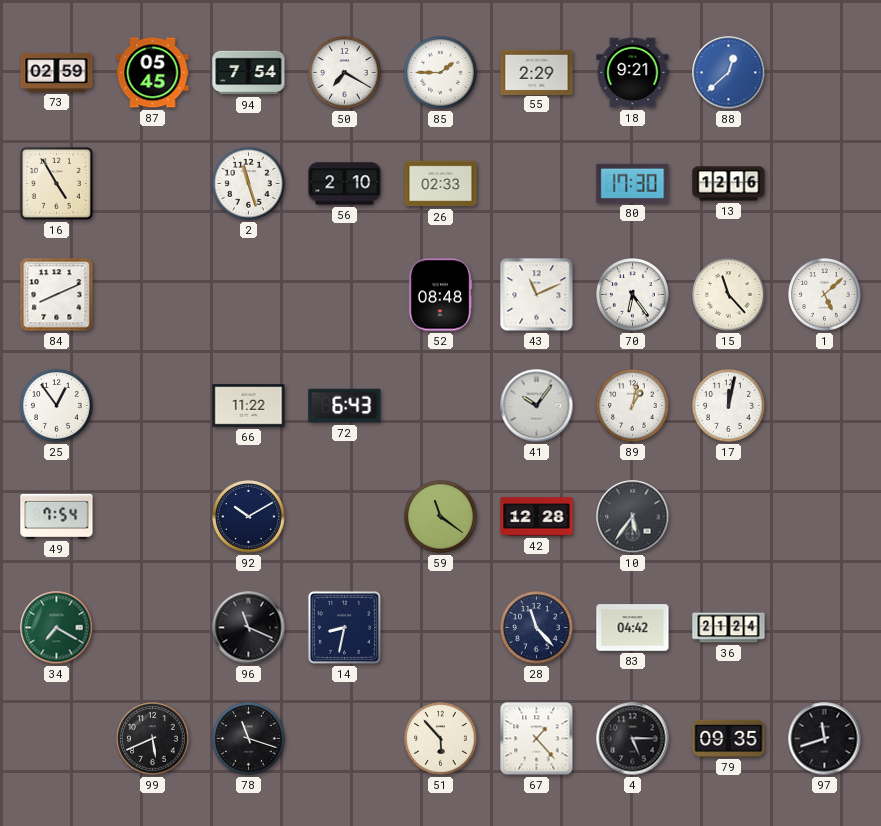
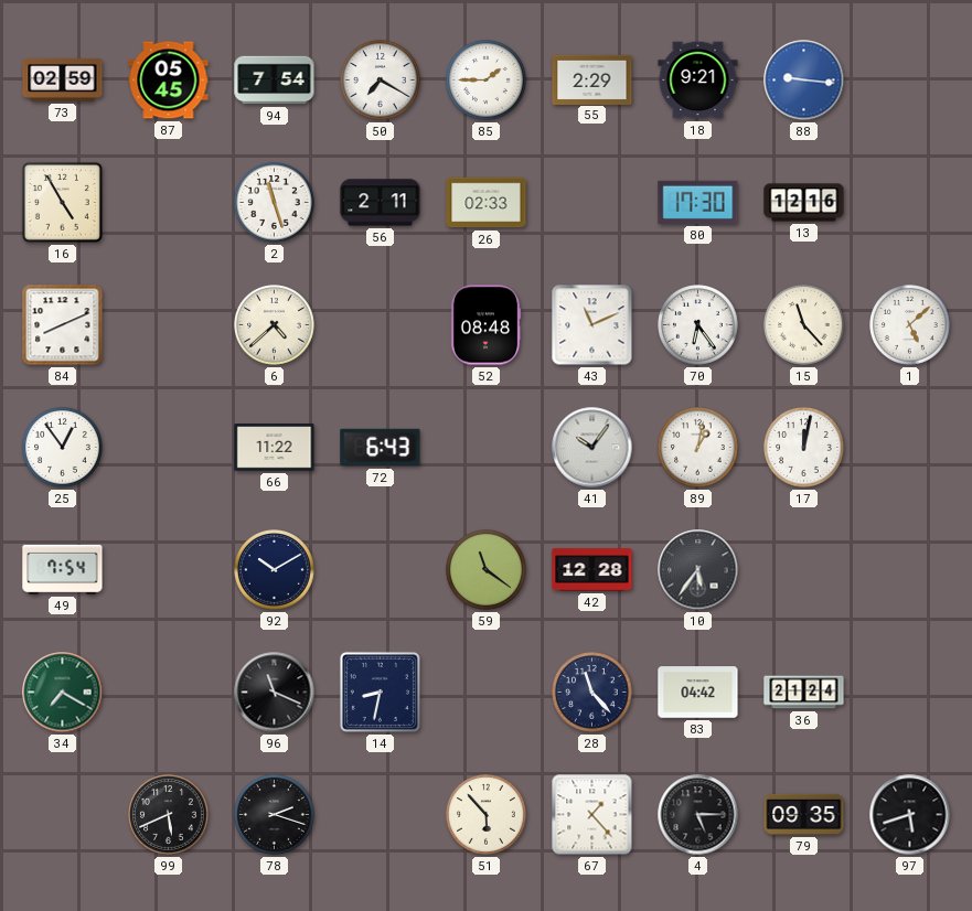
88: 12:38 -> 9:16 (804, 81)
56: 2:10 -> 2:11 (381, 203)
6: none -> 4:38 (275, 325)
78: 11:18 -> 2:18 (275, 815)
97: 11:42 -> 5:42 (910, 815)
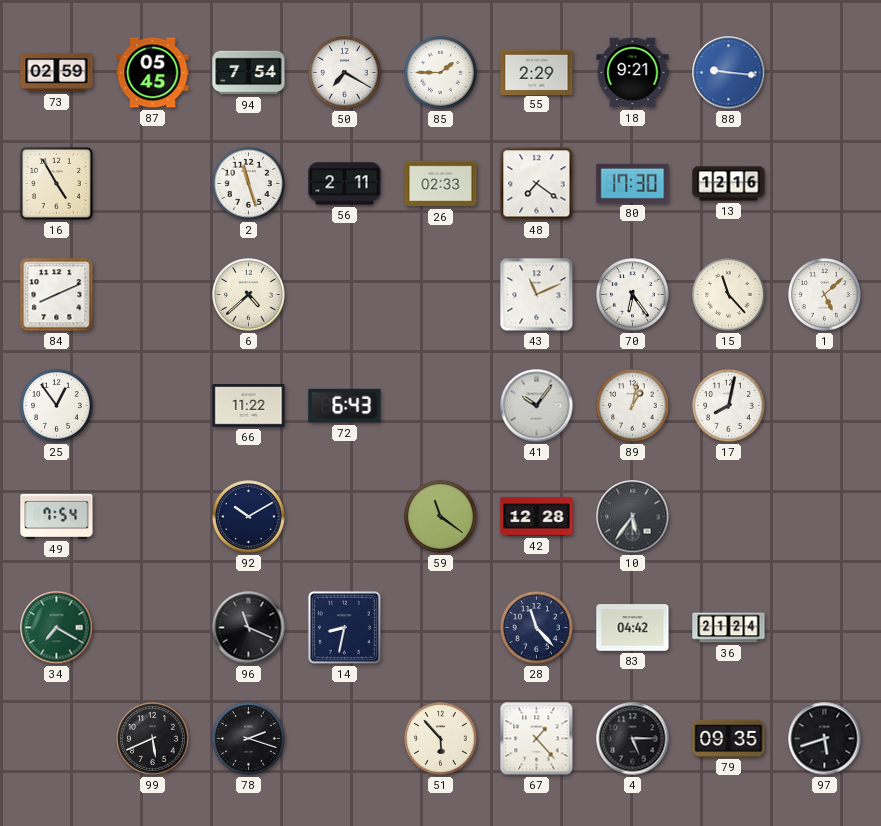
48: none -> 7:21 (537, 184)
52: 08:48 -> none (485, 325)
17: 12:02 -> 8:02 (729, 406)
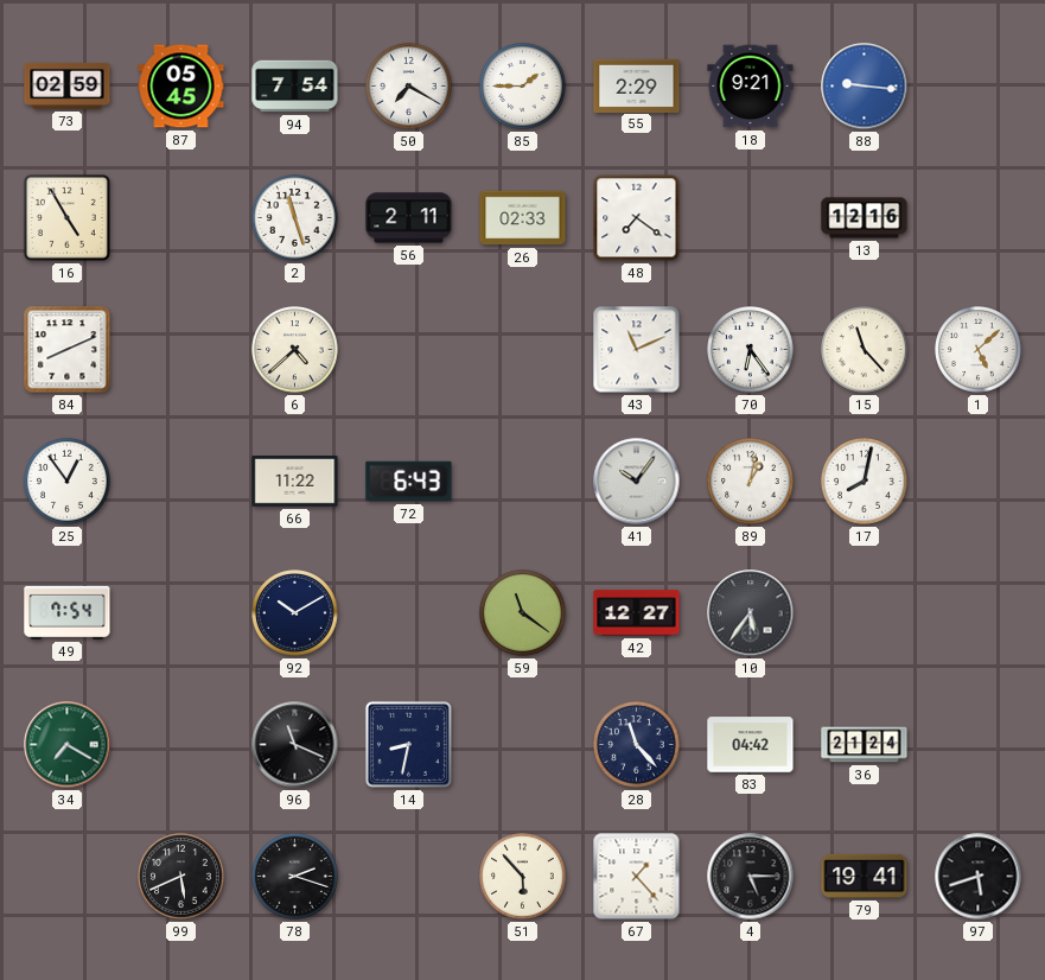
80: 17:30 -> none (633, 183)
42: 12:28 -> 12:27 (637, 613)
79: 09:35 -> 19:41 (865, 876)
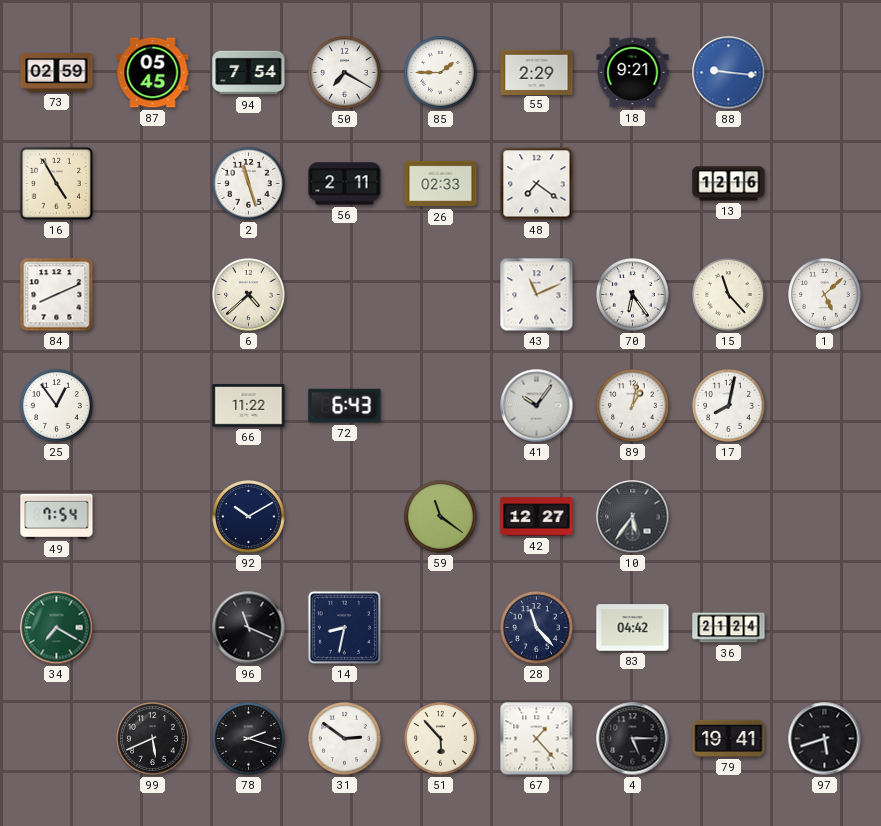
31: none -> 2:51 (345, 739)
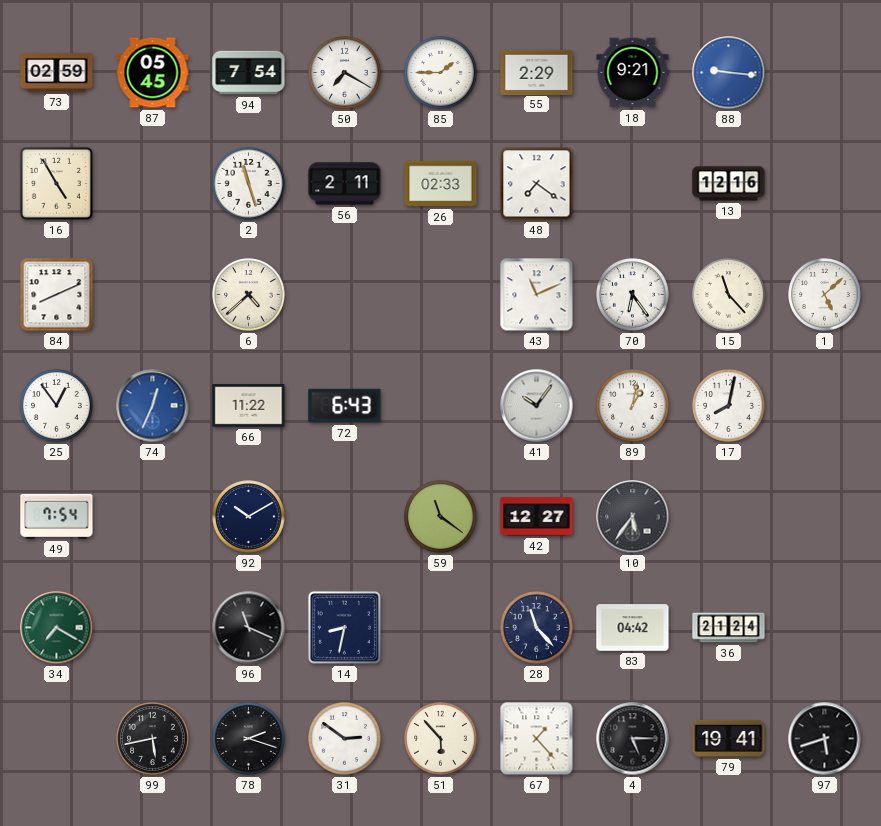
74: none -> 12:34 (153, 406)
99: 5:41 -> 5:43 (153, 739)
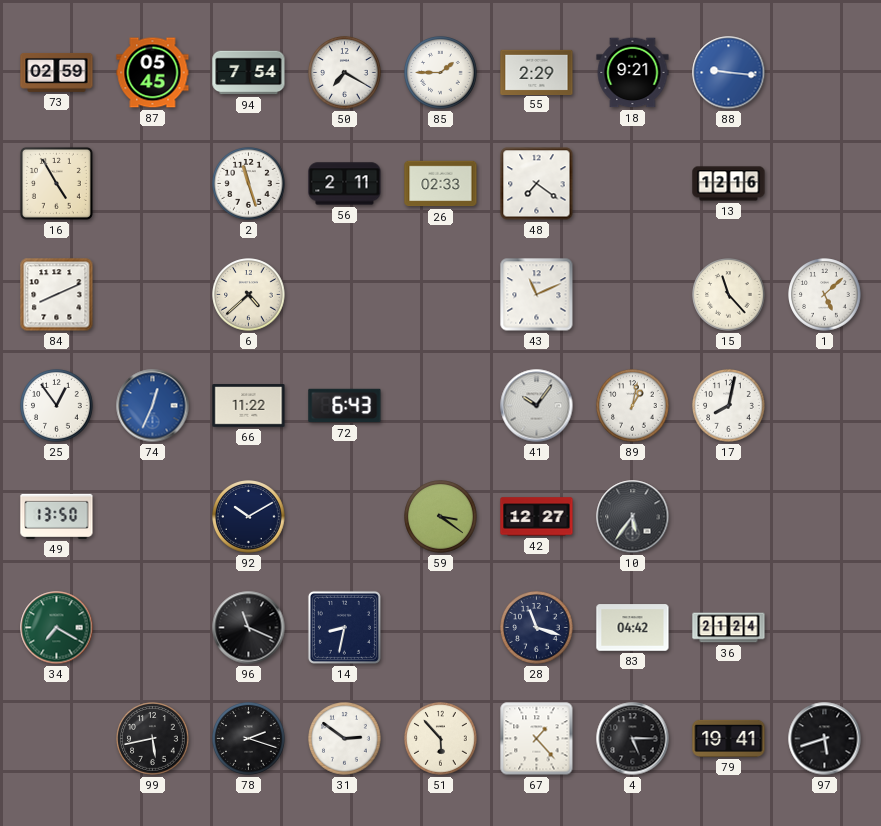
70: 6:24 -> none (633, 295)
49: 7:54 -> 13:50 (57, 516)
59: 11:21 -> 3:21 (441, 517)
28: 11:23 -> 11:18 (537, 628)
